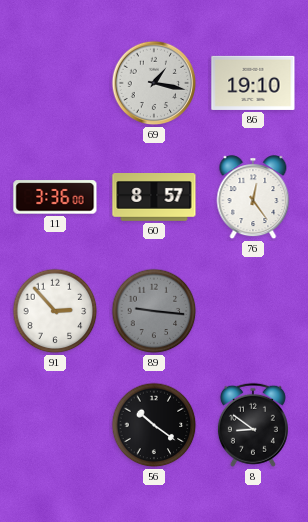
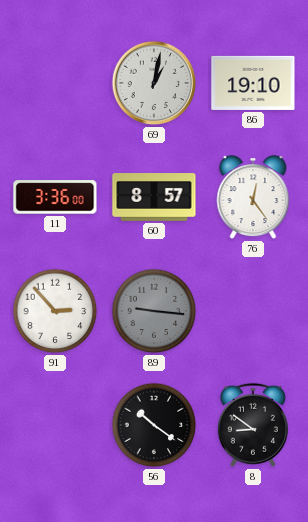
69: 1:17 -> 1:02 (154, 83)
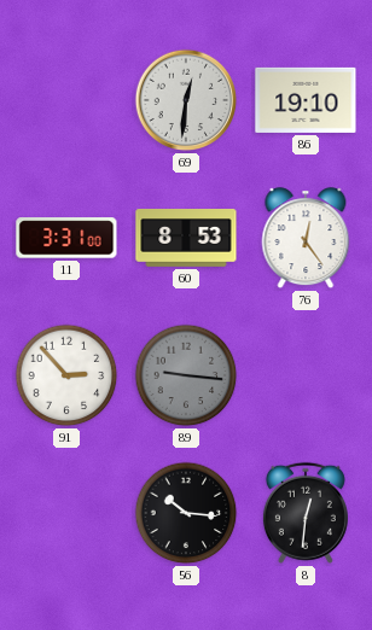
69: 1:02 -> 12:31 (186, 100)
11: 3:36 -> 3:31 (66, 238)
60: 8:57 -> 8:53 (186, 238)
56: 10:21 -> 10:16 (186, 513)
8: 8:51 -> 12:31 (306, 513)
